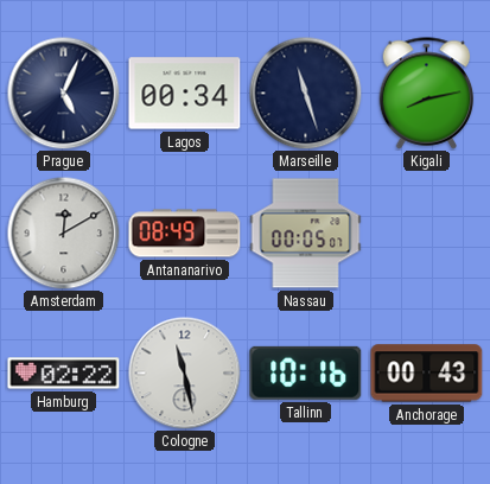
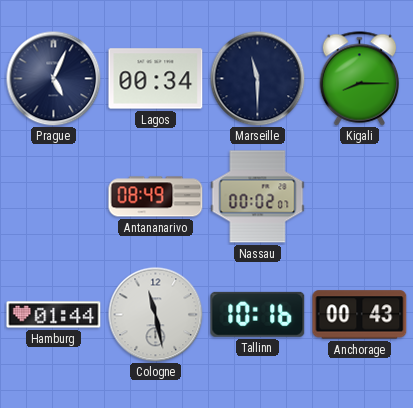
Marseille: 11:27 -> 11:30 (257, 78)
Kigali: 8:13 -> 8:15 (360, 79)
Amsterdam: 12:10 -> none (63, 233)
Nassau: 00:05 -> 00:02 (258, 197)
Hamburg: 02:22 -> 01:44 (54, 315)
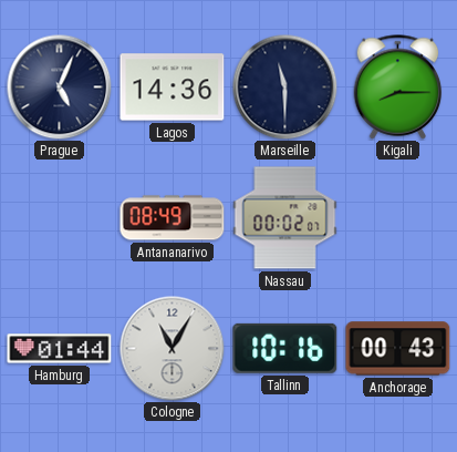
Lagos: 00:34 -> 14:36 (173, 88)
Cologne: 11:28 -> 11:05 (172, 348)
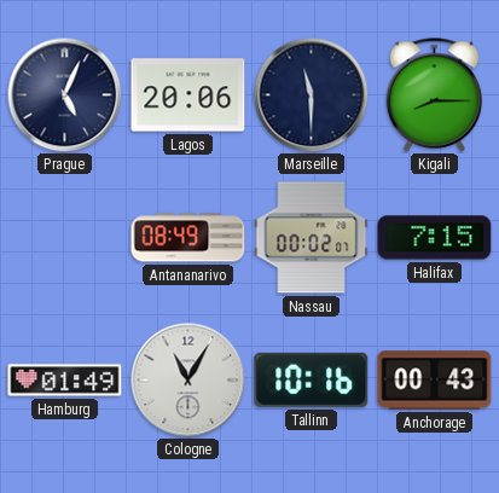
Lagos: 14:36 -> 20:06 (188, 95)
Halifax: none -> 7:15 (435, 238)
Hamburg: 01:44 -> 01:49 (65, 381)
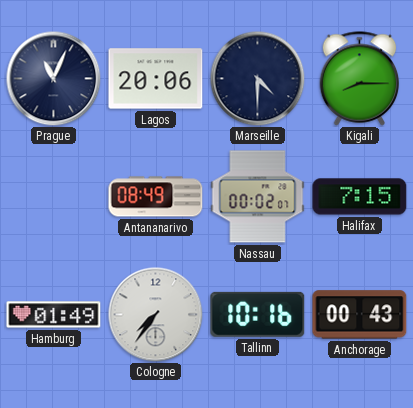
Prague: 5:04 -> 11:04 (53, 78)
Marseille: 11:30 -> 4:30 (257, 78)
Cologne: 11:05 -> 7:36 (155, 314)
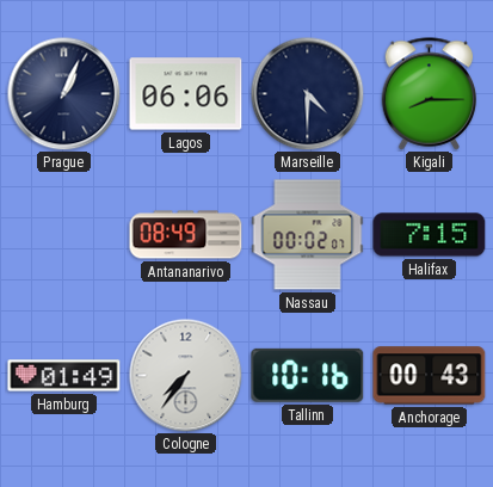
Prague: 11:04 -> 1:04 (63, 93)
Lagos: 20:06 -> 06:06 (186, 94)
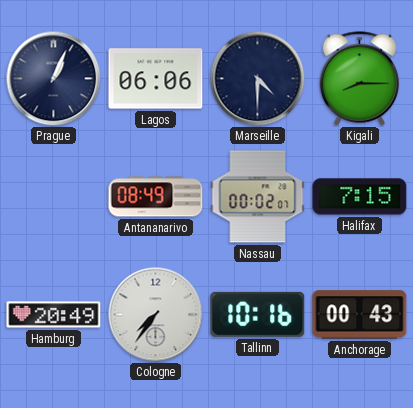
Hamburg: 01:49 -> 20:49 (54, 315)
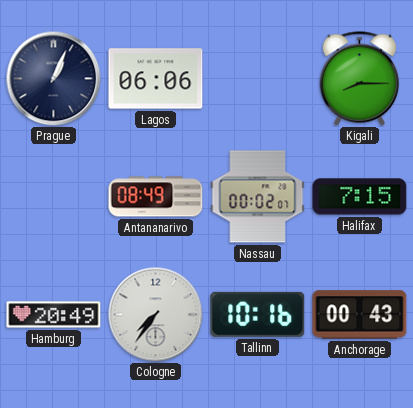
Marseille: 4:30 -> none (257, 78)
